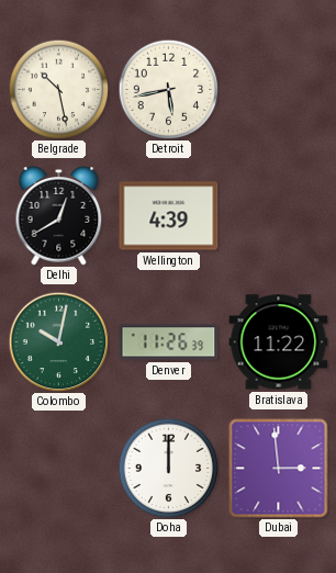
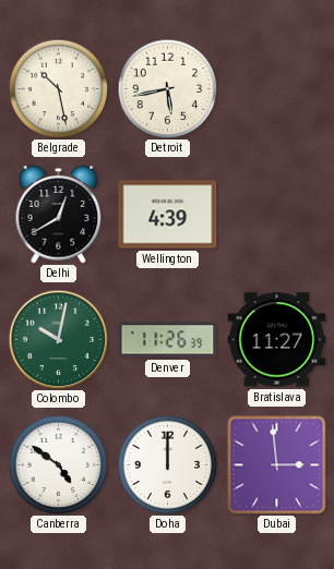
Bratislava: 11:22 -> 11:27 (277, 340)
Canberra: none -> 4:51 (58, 464)
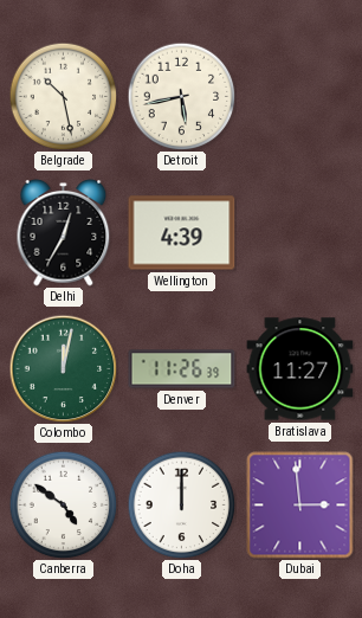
Delhi: 12:40 -> 12:35 (64, 233)
Colombo: 10:02 -> 12:02 (63, 368)
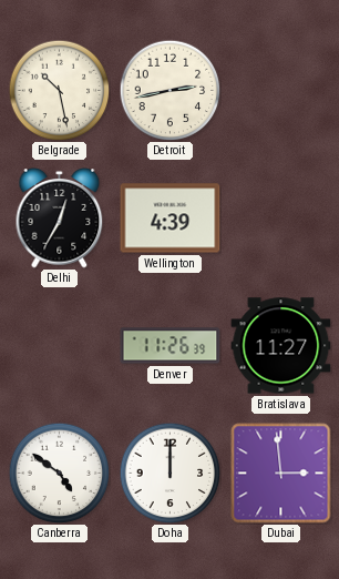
Detroit: 5:43 -> 2:43 (169, 90)
Colombo: 12:02 -> none (63, 368)
